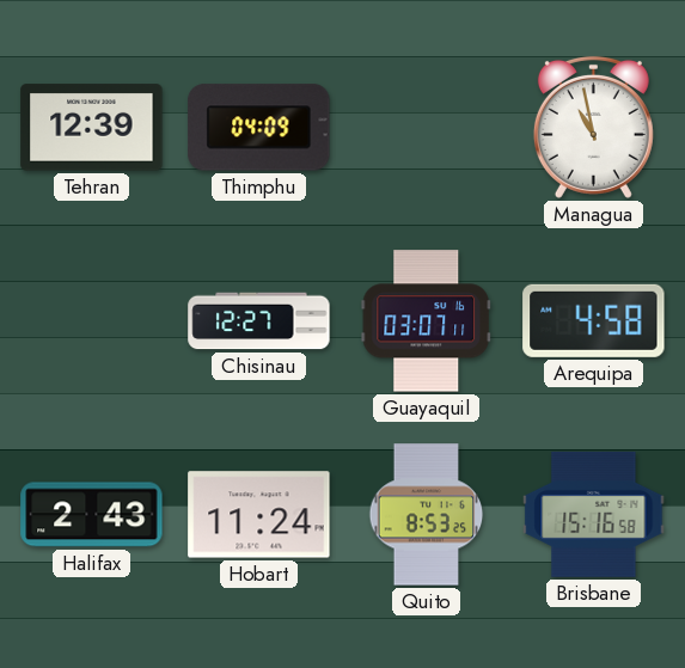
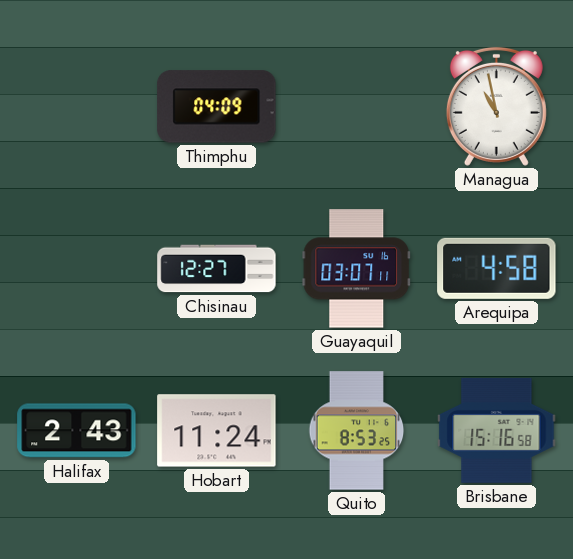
Tehran: 12:39 -> none (92, 128)
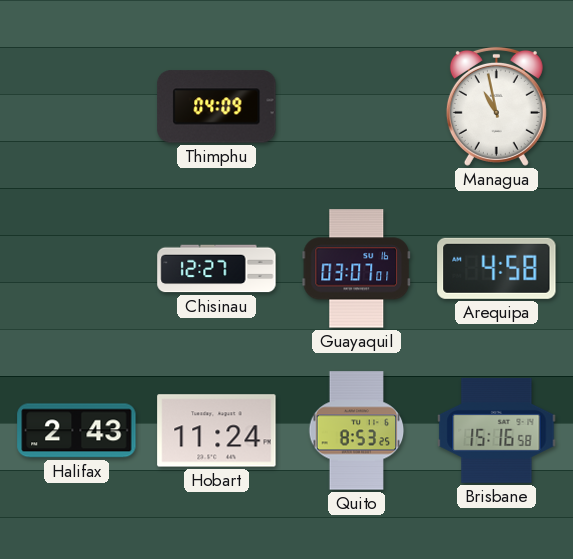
Guayaquil: 03:07:11 -> 03:07:01 (357, 269)
